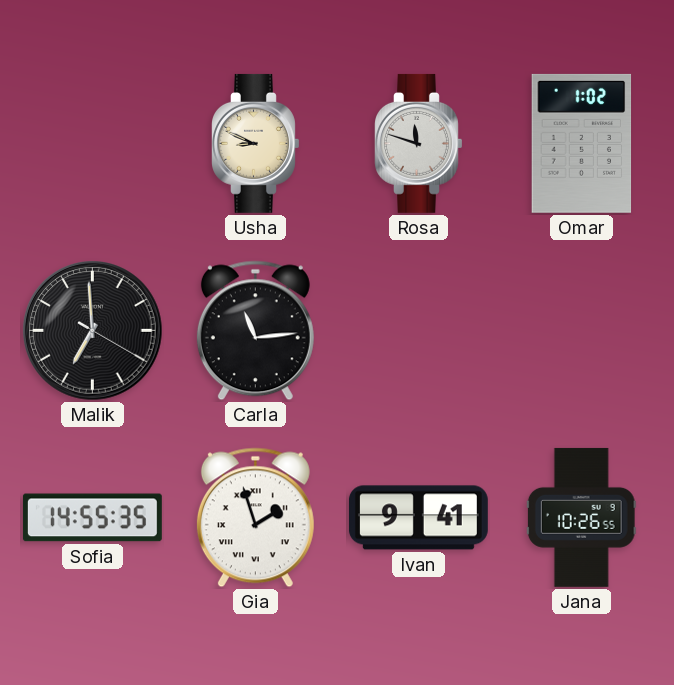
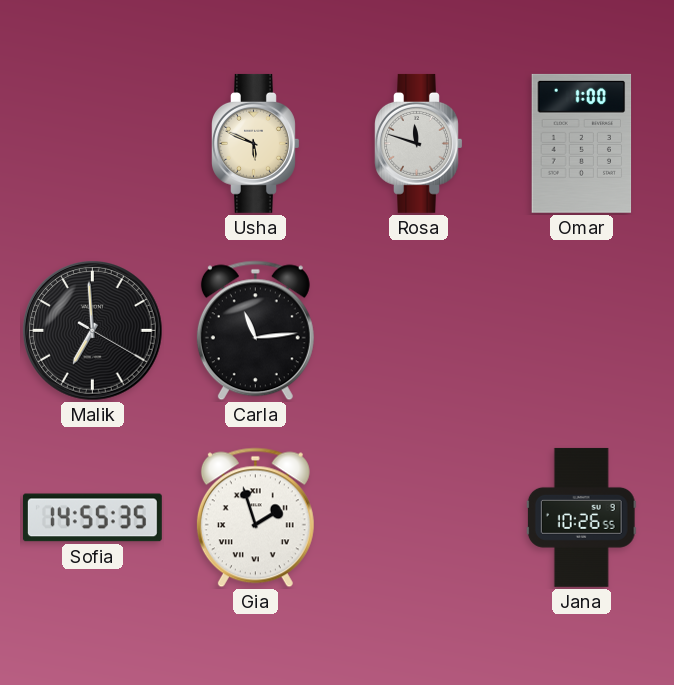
Usha: 8:49 -> 5:49 (256, 143)
Omar: 1:02 -> 1:00 (582, 143)
Ivan: 9:41 -> none (418, 518)
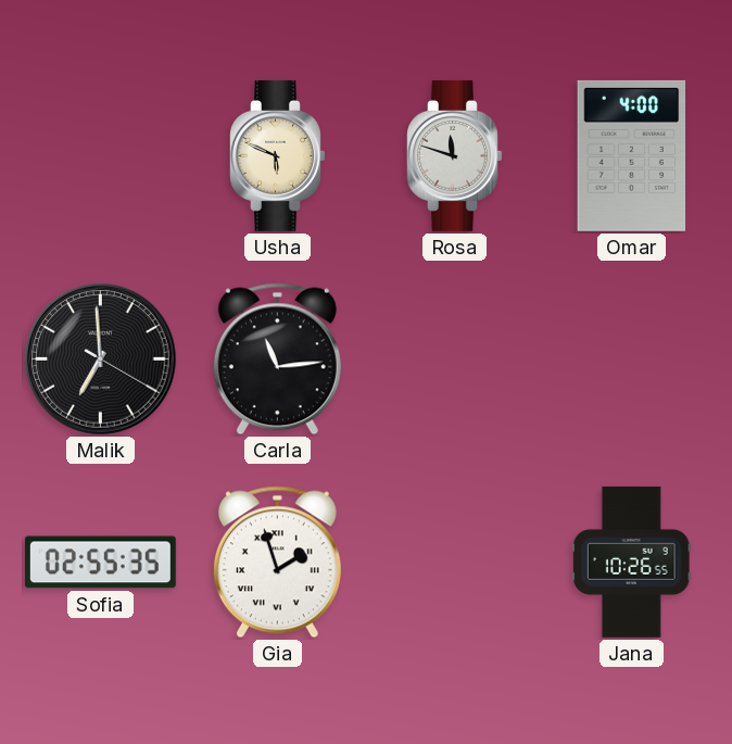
Omar: 1:00 -> 4:00 (632, 155)
Sofia: 14:55 -> 02:55 (100, 563)
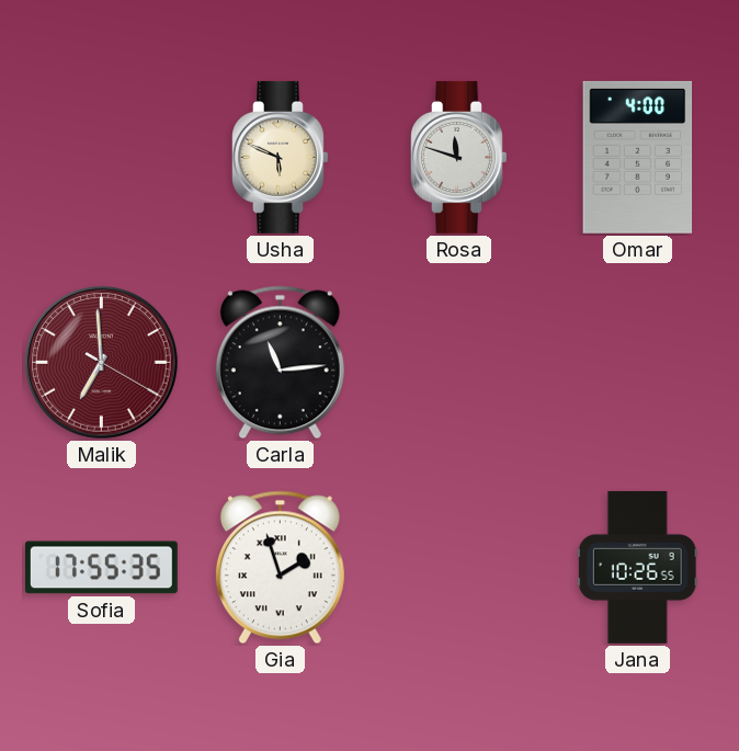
Malik dial: black -> burgundy (102, 363)
Sofia: 02:55 -> 17:55 (101, 568)
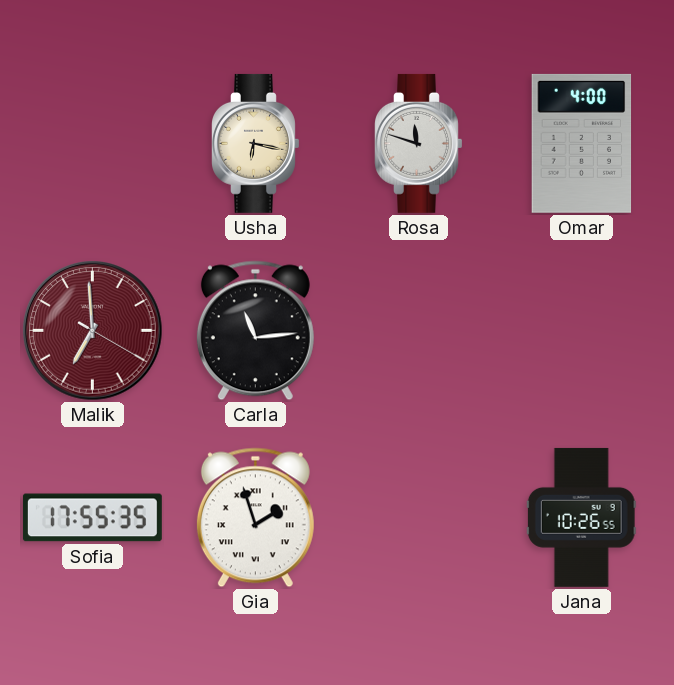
Usha: 5:49 -> 6:17 (256, 143)
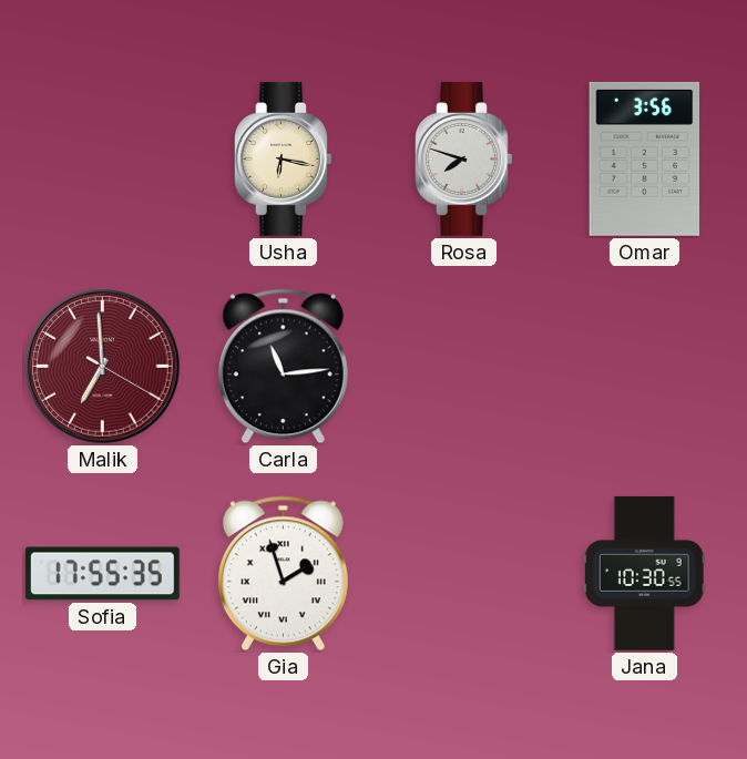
Rosa: 11:48 -> 7:48 (464, 158)
Omar: 4:00 -> 3:56 (645, 158)
Jana: 10:26 -> 10:30 (644, 573)
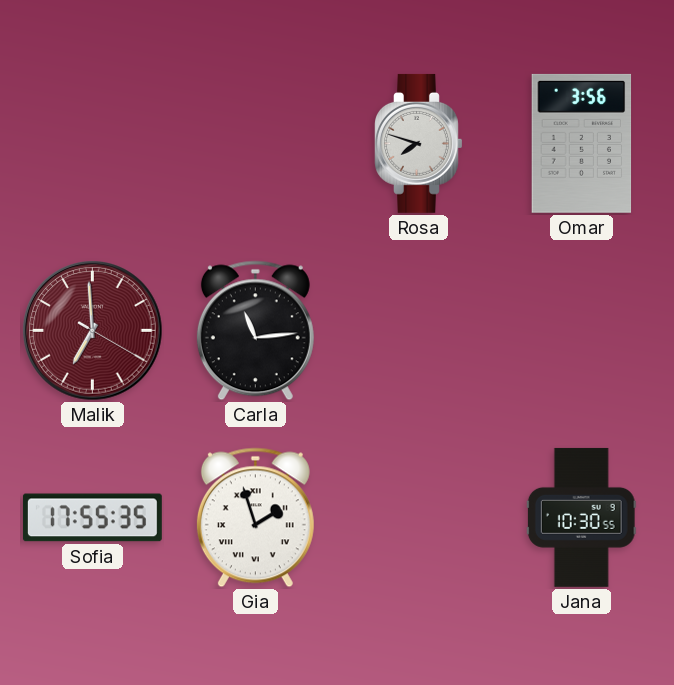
Usha: 6:17 -> none (284, 158)
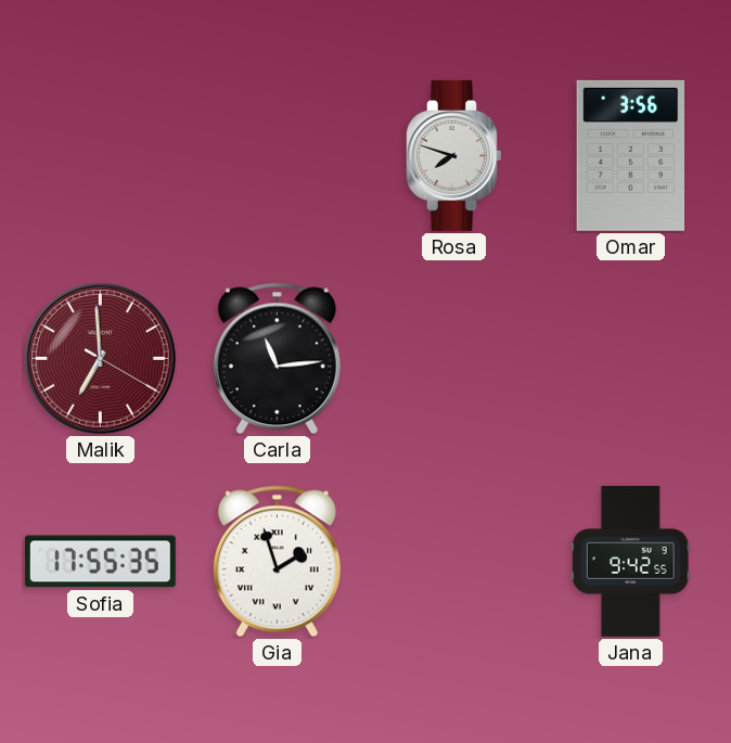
Jana: 10:30 -> 9:42 (630, 561)
